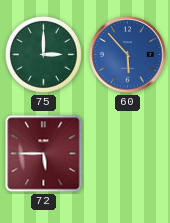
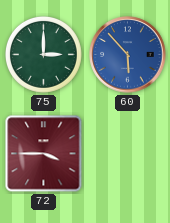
72: 5:45 -> 3:45 (44, 154)
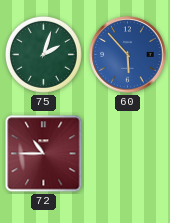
75: 3:00 -> 2:03 (43, 54)
72: 3:45 -> 10:45 (44, 154)
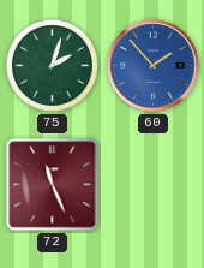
60: 5:53 -> 1:53 (154, 66)
72: 10:45 -> 11:26 (53, 185)
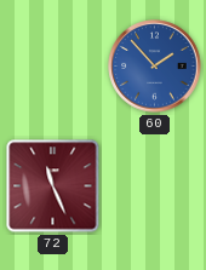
75: 2:03 -> none (52, 65)
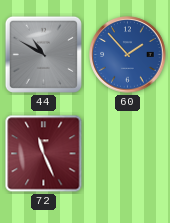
44: none -> 10:50 (43, 54)
